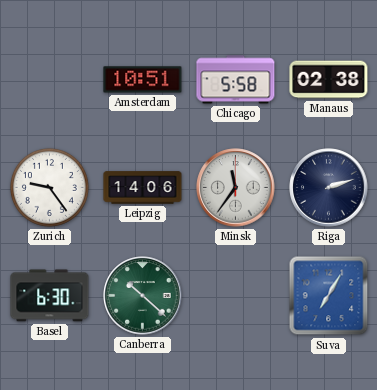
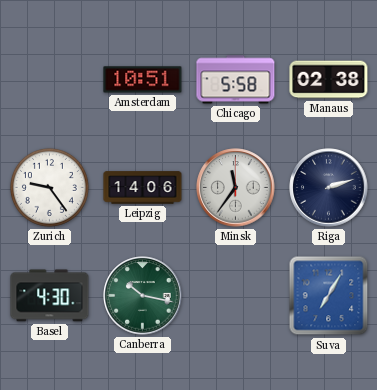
Basel: 6:30 -> 4:30 (50, 296)
Canberra: 10:22 -> 10:17 (143, 296)
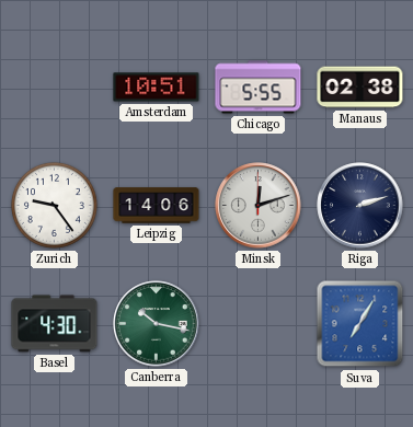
Chicago: 5:58 -> 5:55 (259, 88)
Minsk: 11:36 -> 12:12 (259, 206)
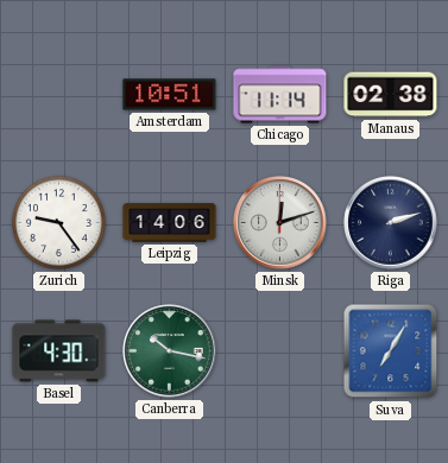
Chicago: 5:55 -> 11:14 (280, 95)
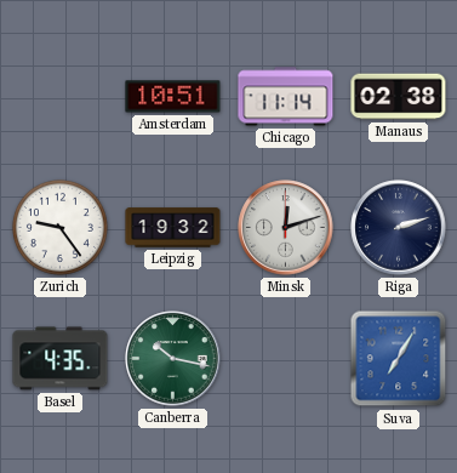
Leipzig: 14:06 -> 19:32 (173, 228)
Basel: 4:30 -> 4:35 (61, 359)
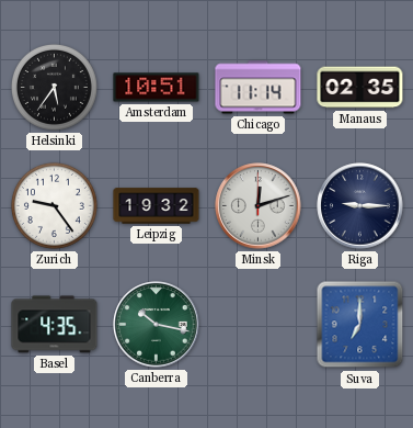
Helsinki: none -> 5:36 (54, 87)
Manaus: 02:38 -> 02:35 (360, 88)
Riga: 2:12 -> 9:15 (360, 206)
Suva: 7:05 -> 7:00 (360, 325)
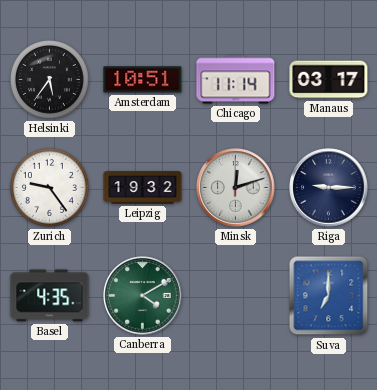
Manaus: 02:35 -> 03:17 (329, 80)
Canberra: 10:17 -> 4:10 (143, 296)
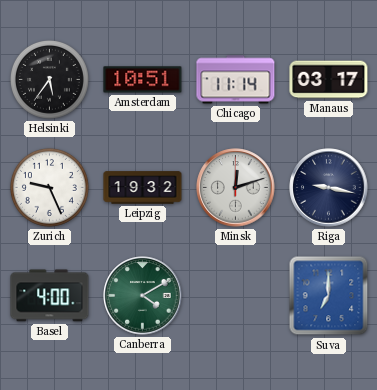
Zurich: 9:24 -> 9:26 (49, 187)
Riga: 9:15 -> 9:17 (329, 188)
Basel: 4:35 -> 4:00 (50, 296)
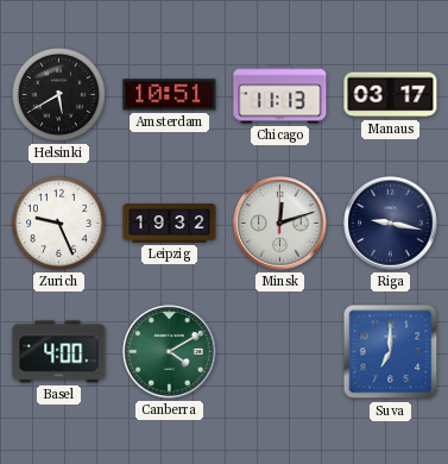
Helsinki: 5:36 -> 5:40 (58, 94)
Chicago: 11:14 -> 11:13 (280, 95)
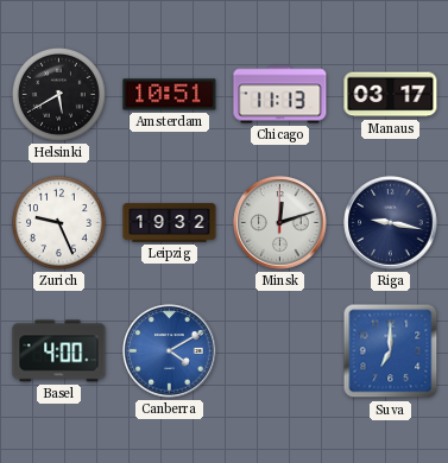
Canberra dial: green -> blue (170, 351)
